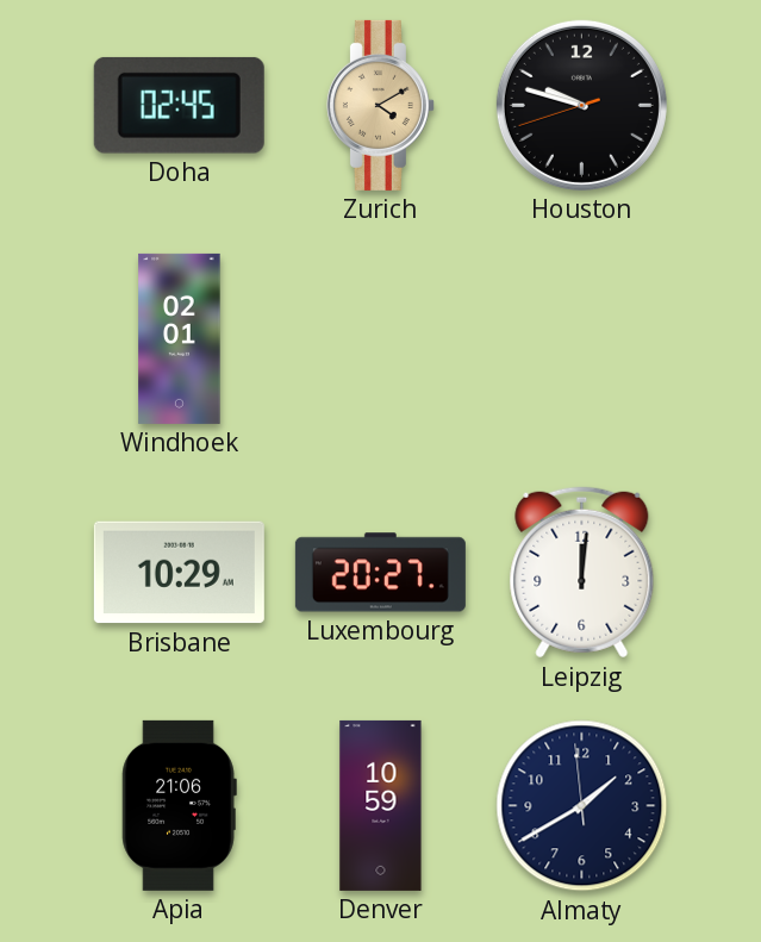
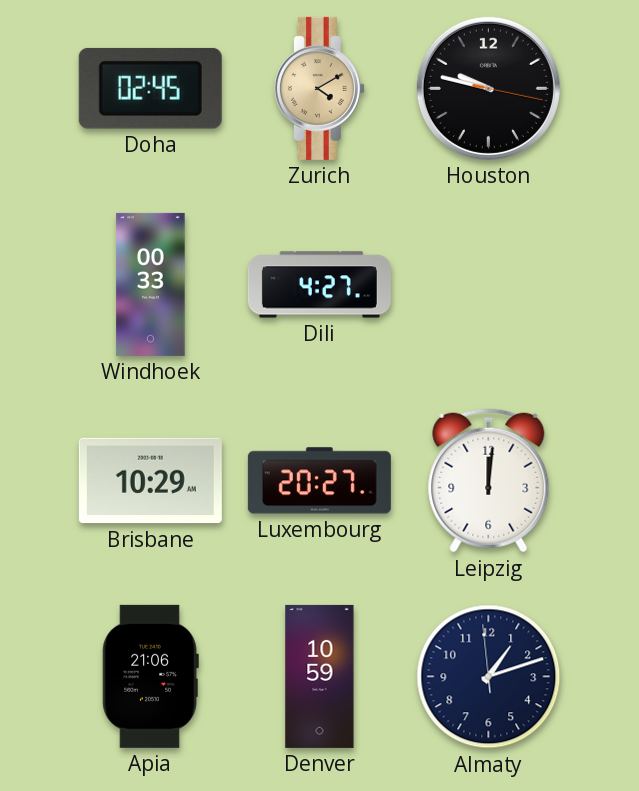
Houston: 9:47:42 -> 9:47:17 (488, 88)
Windhoek: 02:01 -> 00:33 (151, 284)
Dili: none -> 4:27 (319, 285)
Almaty: 1:39 -> 1:11 (489, 677)
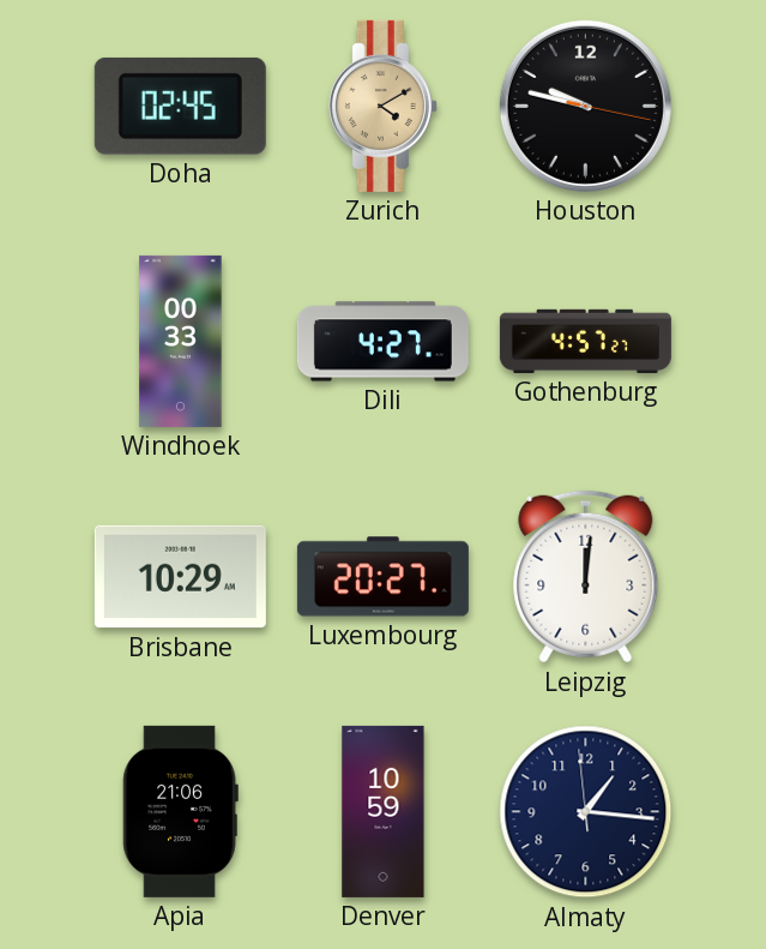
Gothenburg: none -> 4:57 (585, 341)
Almaty: 1:11 -> 1:15 (586, 812)
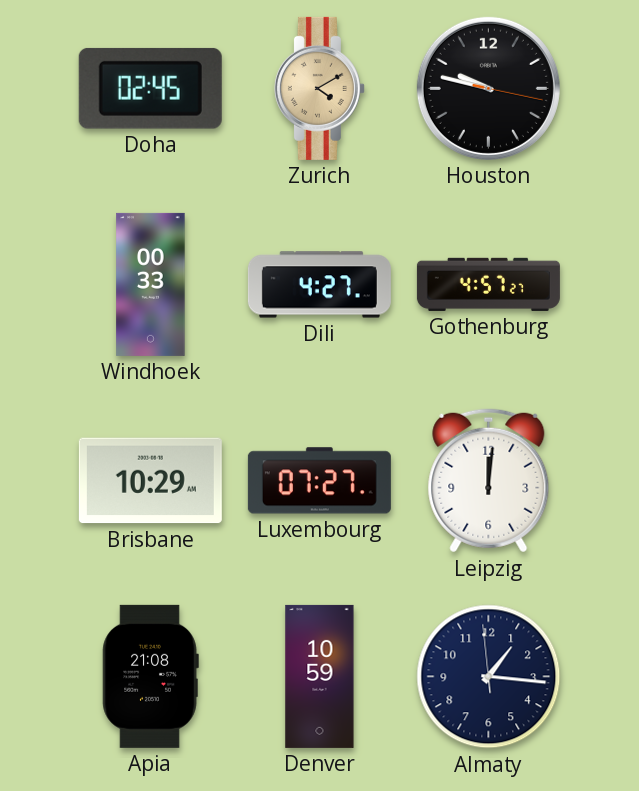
Luxembourg: 20:27 -> 07:27 (319, 481)
Apia: 21:06 -> 21:08 (150, 676)
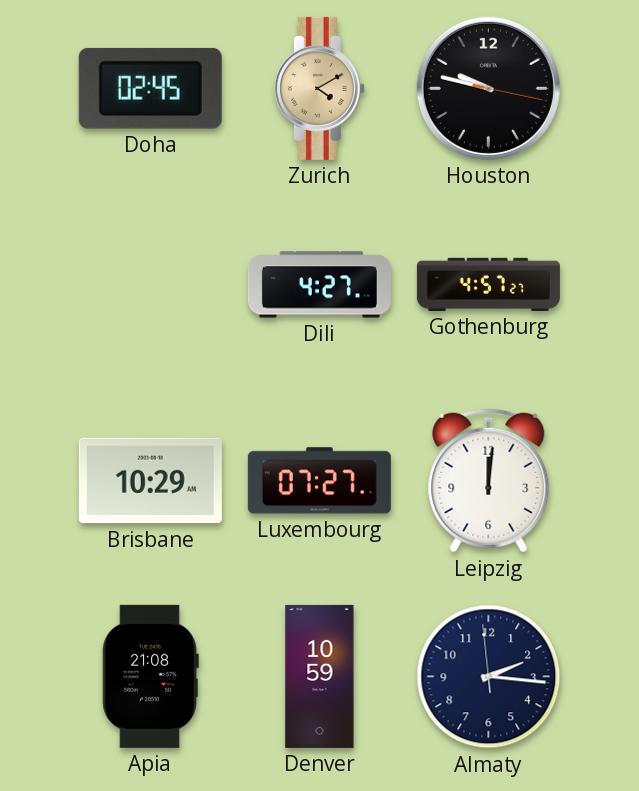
Windhoek: 00:33 -> none (151, 284)
Almaty: 1:15 -> 2:15 (489, 677)
